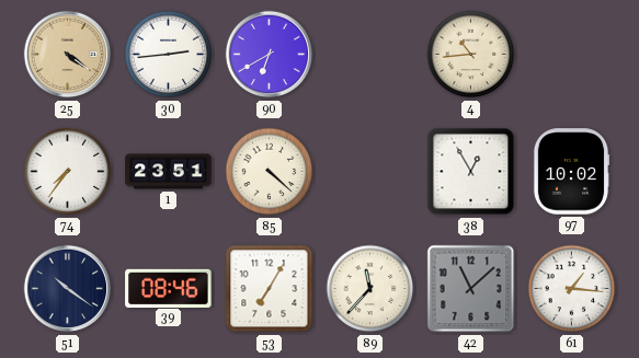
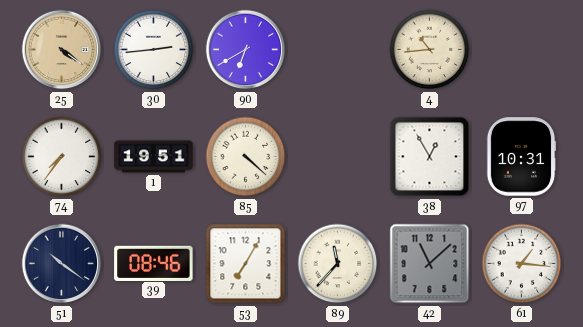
1: 23:51 -> 19:51 (154, 157)
97: 10:02 -> 10:31 (521, 157)
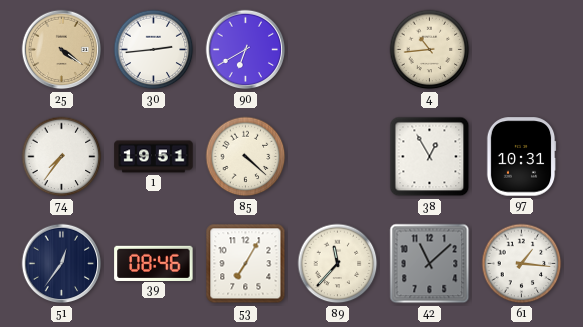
51: 10:21 -> 12:36 (62, 264)
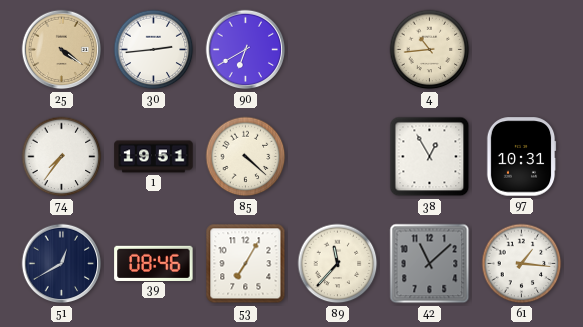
51: 12:36 -> 12:40 (62, 264)
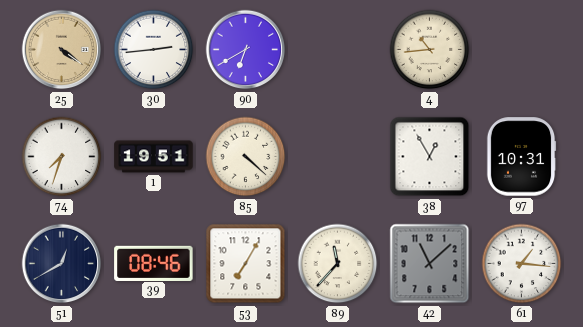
74: 7:36 -> 7:33 (62, 157)
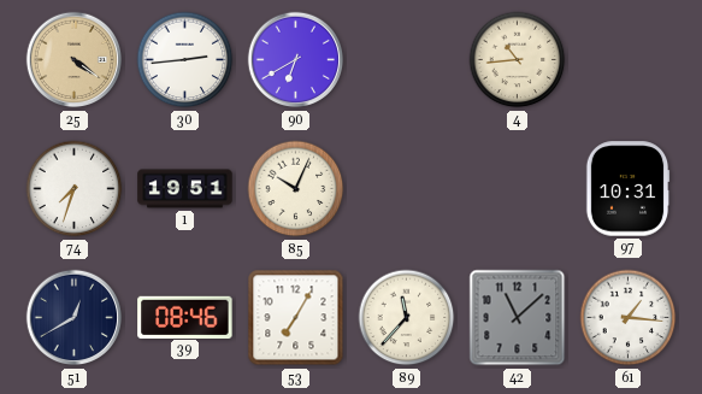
85: 4:22 -> 10:04 (296, 189)
38: 12:55 -> none (430, 157)
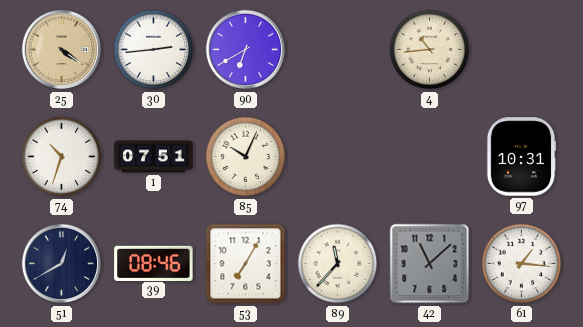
74: 7:33 -> 10:33 (62, 157)
1: 19:51 -> 07:51 (154, 157)
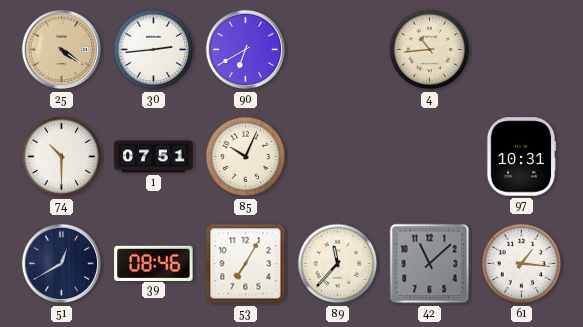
74: 10:33 -> 10:30 (62, 157)
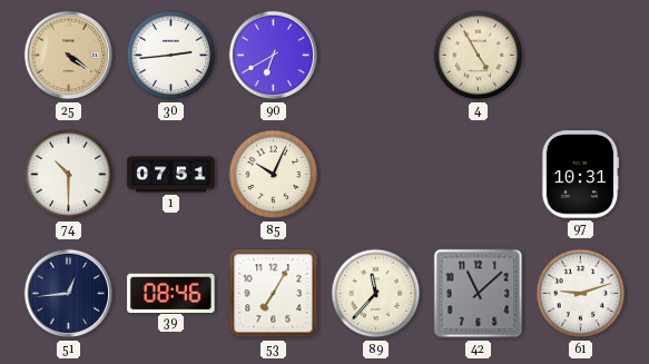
4: 10:44 -> 4:55 (479, 56)
51: 12:40 -> 12:44 (69, 294)
61: 1:16 -> 9:12 (581, 294)
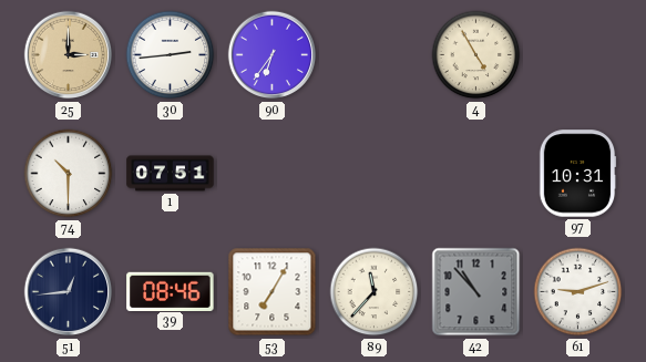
25: 4:21 -> 3:00 (69, 55)
90: 6:40 -> 6:36 (273, 55)
85: 10:04 -> none (274, 175)
42: 11:08 -> 10:53 (476, 292)
